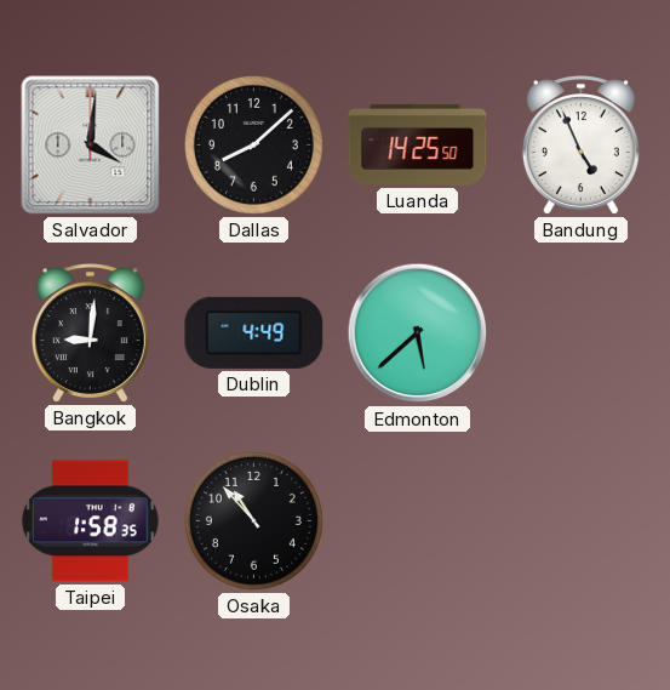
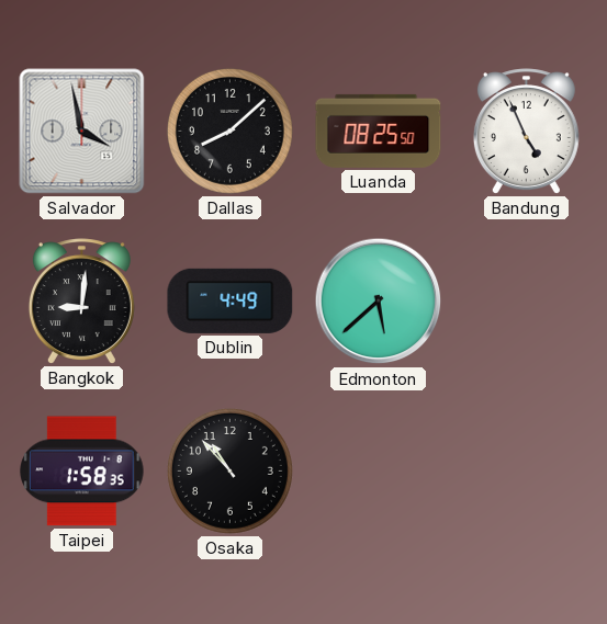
Salvador: 4:01 -> 3:58 (82, 132)
Luanda: 14:25 -> 08:25 (379, 131)
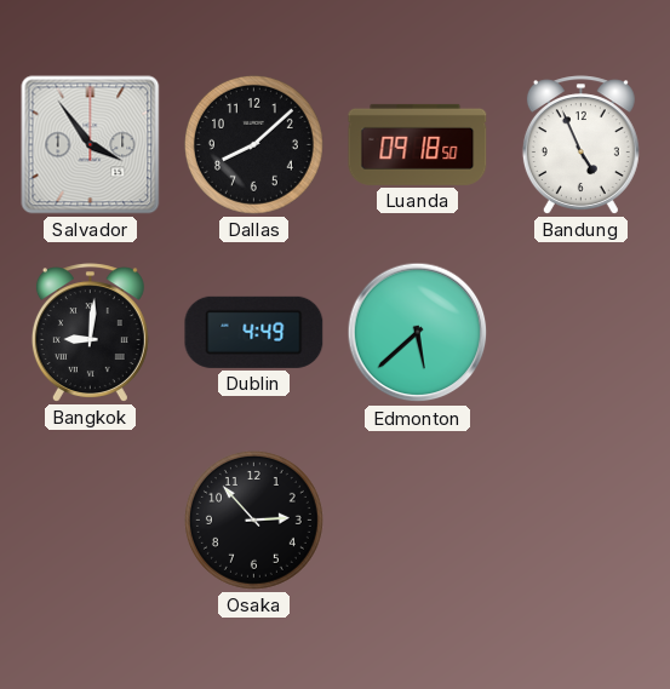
Salvador: 3:58 -> 3:54 (91, 145)
Luanda: 08:25 -> 09:18 (418, 144)
Taipei: 1:58 -> none (82, 472)
Osaka: 10:53 -> 2:53 (253, 519)
